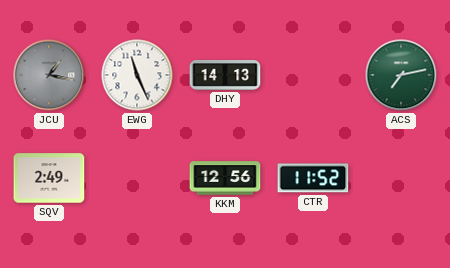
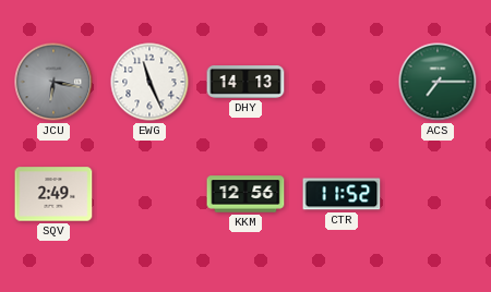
JCU: 1:17 -> 6:17 (53, 82)
ACS: 7:13 -> 7:15 (438, 82)
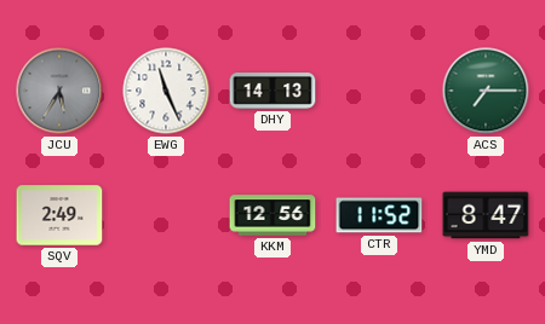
JCU: 6:17 -> 5:35 (59, 91)
YMD: none -> 8:47 (486, 215)
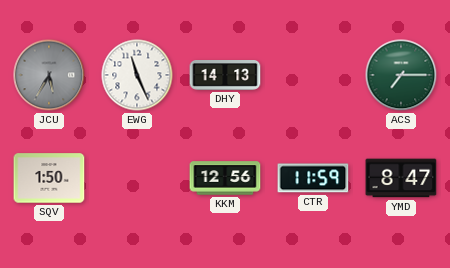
SQV: 2:49 -> 1:50 (49, 178)
CTR: 11:52 -> 11:59 (313, 178)
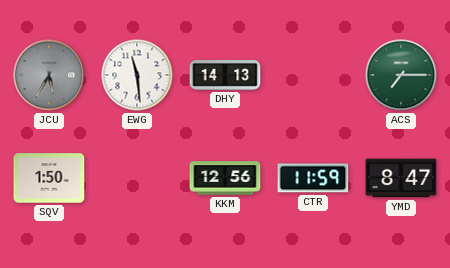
EWG: 11:26 -> 11:29 (137, 75)
